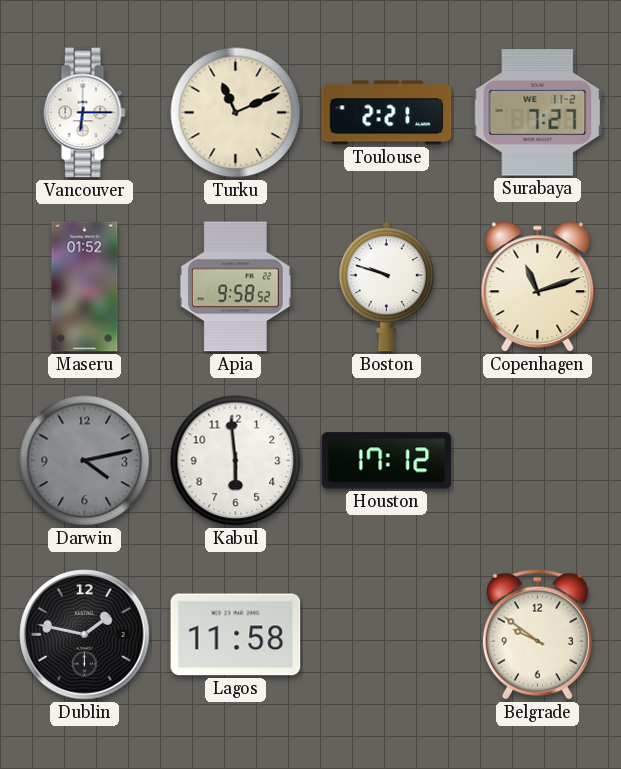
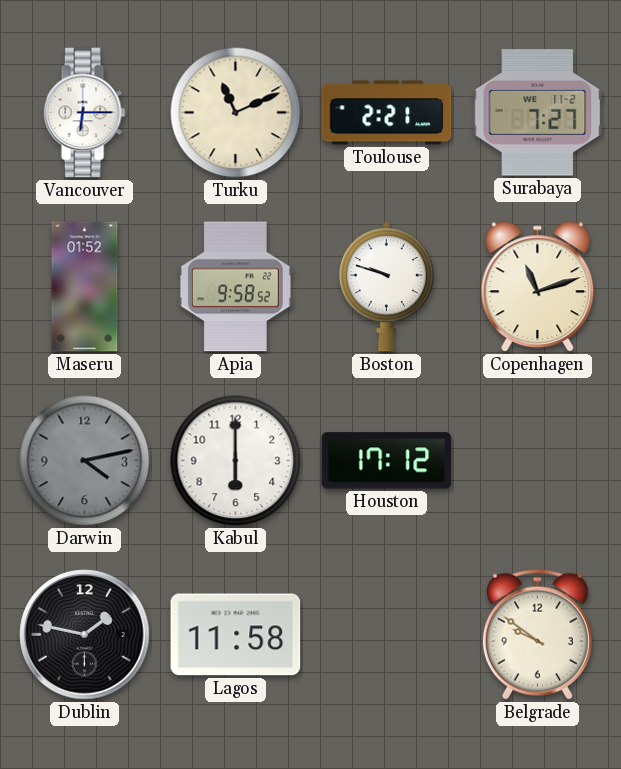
Kabul: 5:59 -> 6:00 (236, 461)
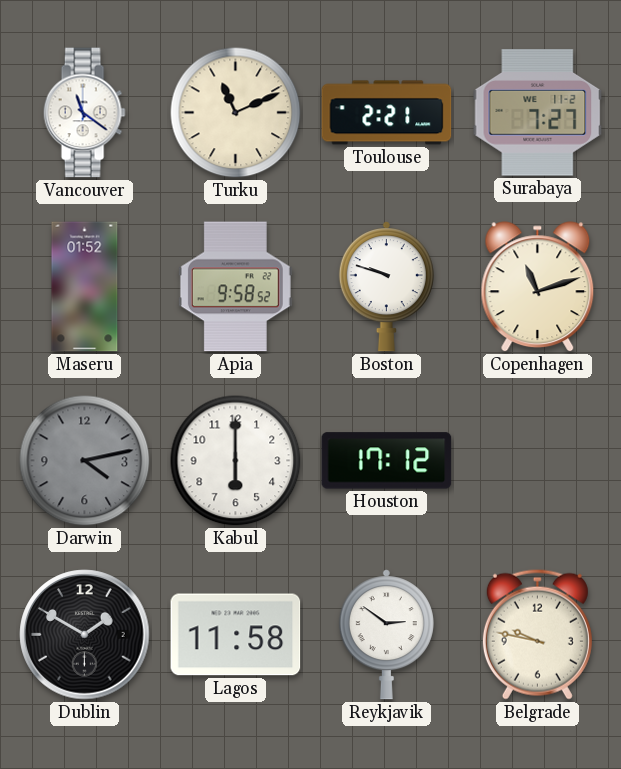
Vancouver: 6:15 -> 11:21 (84, 113)
Dublin: 1:47 -> 1:50 (85, 635)
Reykjavik: none -> 2:51 (386, 635)
Belgrade: 9:51 -> 9:47 (537, 634)
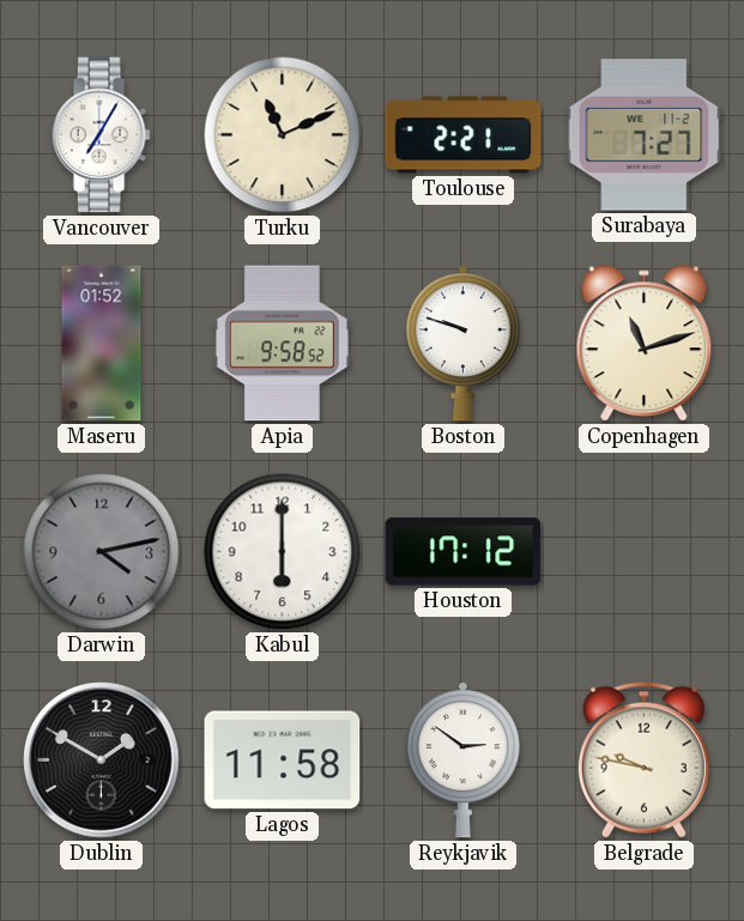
Vancouver: 11:21 -> 7:05 (101, 135)
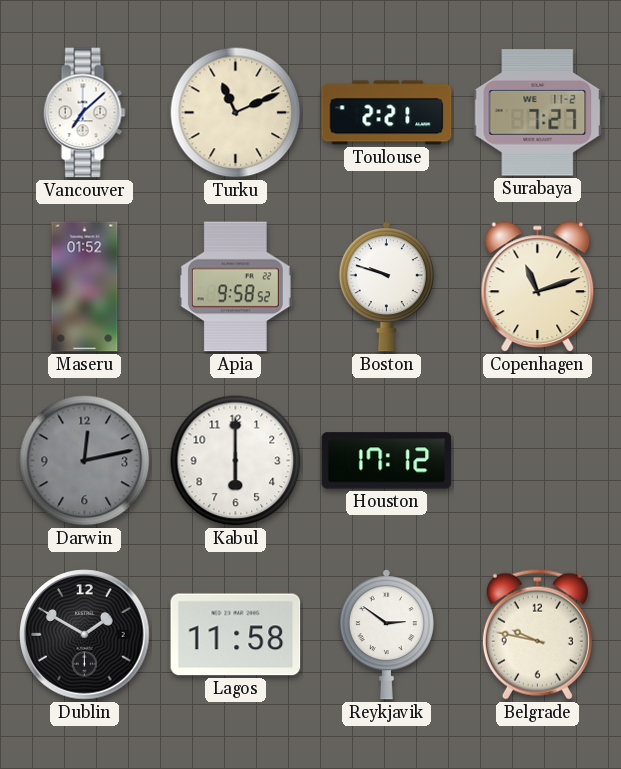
Vancouver: 7:05 -> 7:08 (84, 113)
Darwin: 4:13 -> 12:13 (85, 461)
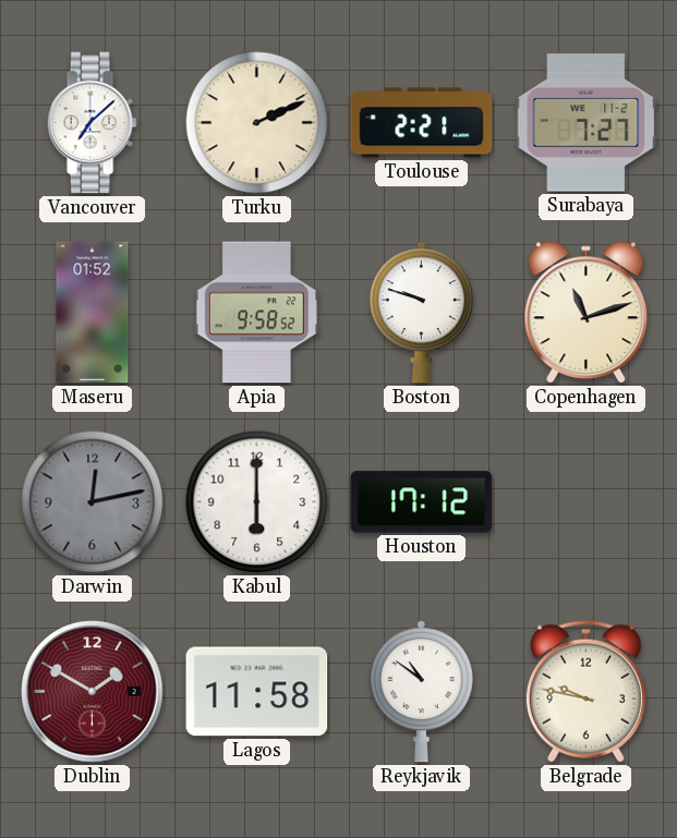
Turku: 11:11 -> 2:11 (257, 123)
Dublin dial: black -> burgundy (93, 692)
Reykjavik: 2:51 -> 10:51 (421, 692)
